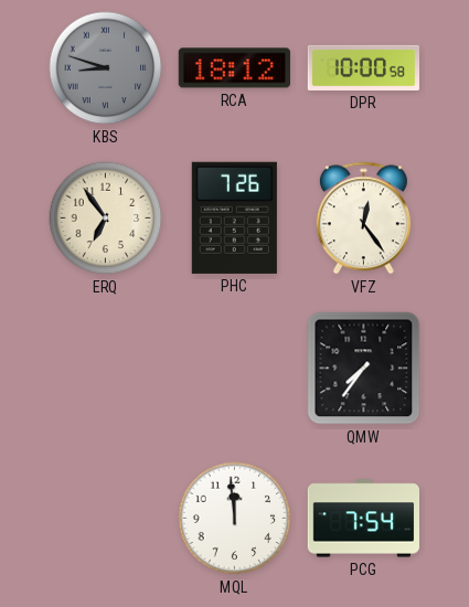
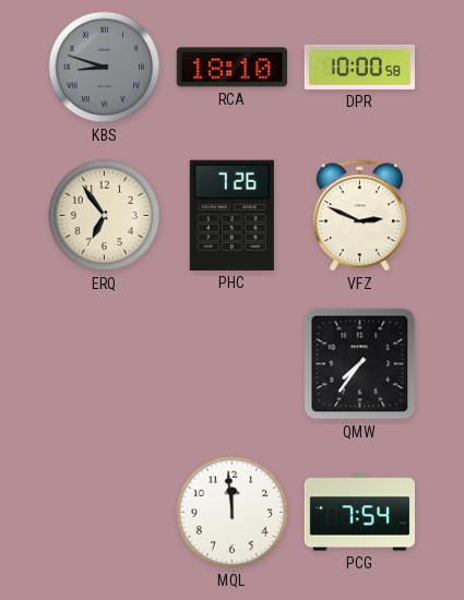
RCA: 18:12 -> 18:10 (231, 68)
VFZ: 12:24 -> 2:49 (359, 216)
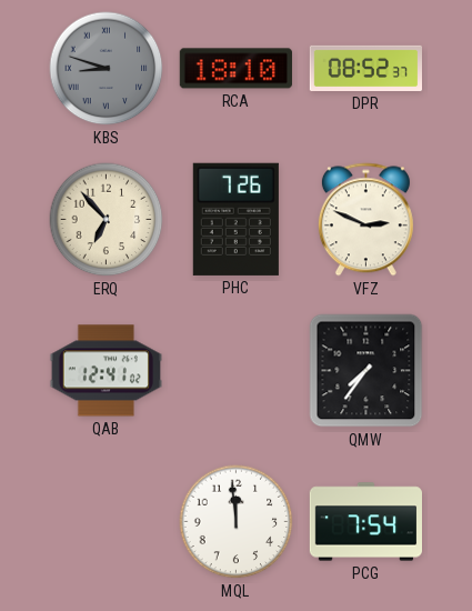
DPR: 10:00 -> 08:52 (365, 68)
ERQ: 6:54 -> 6:53 (107, 220)
QAB: none -> 12:41 (106, 371)
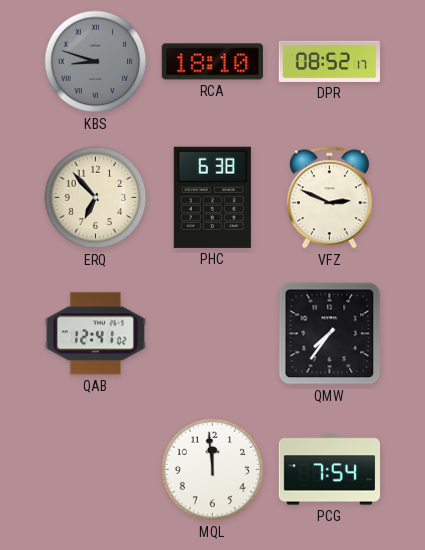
DPR: 08:52:37 -> 08:52:17 (329, 61)
PHC: 7:26 -> 6:38 (212, 197)
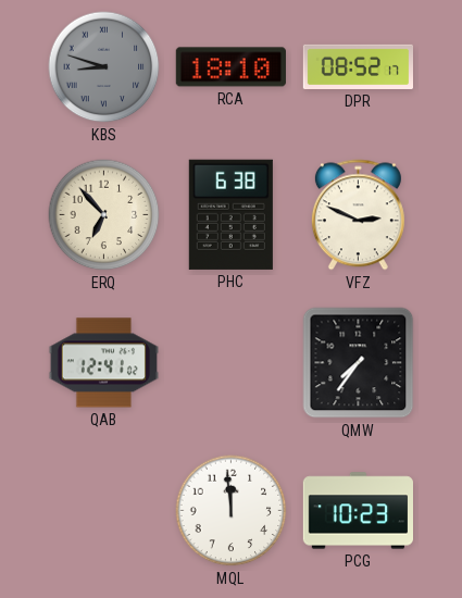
PCG: 7:54 -> 10:23 (358, 511)
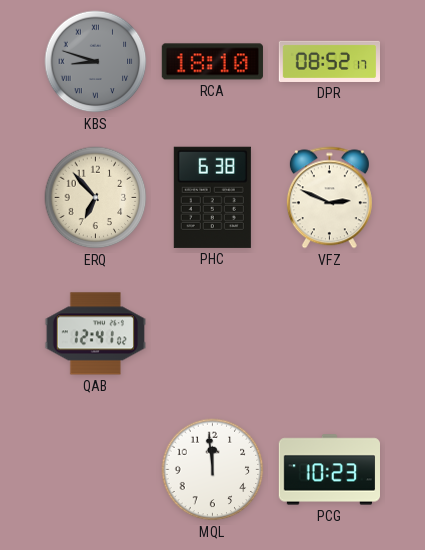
QMW: 7:36 -> none (359, 363)
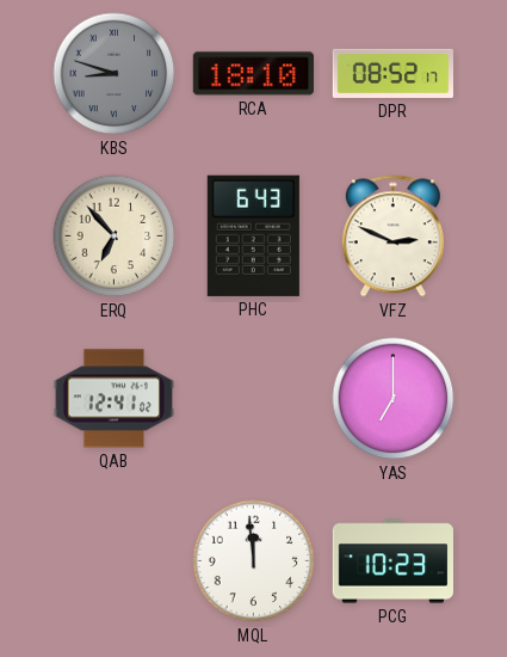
PHC: 6:38 -> 6:43 (253, 235)
YAS: none -> 7:00 (394, 399)
